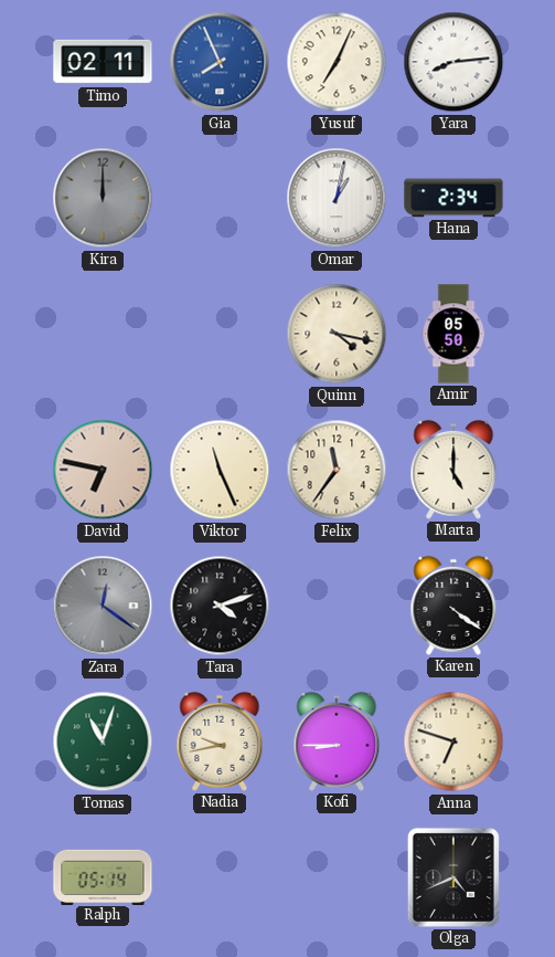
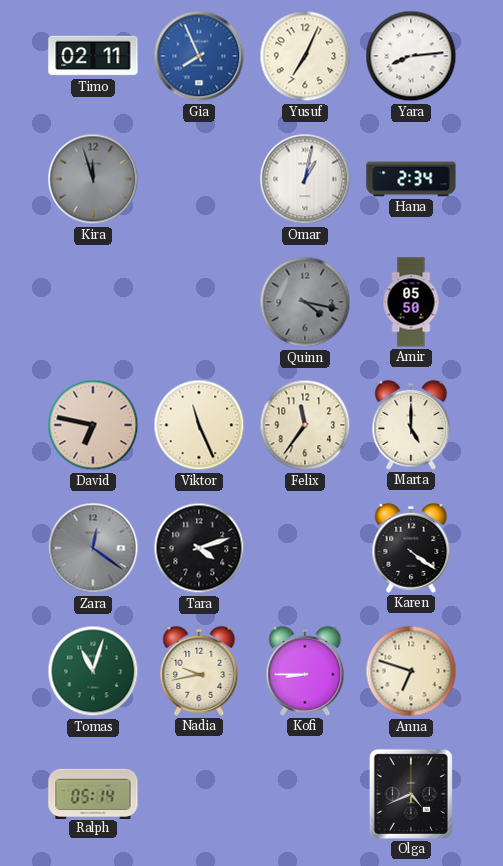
Kira: 12:00 -> 11:57 (93, 179)
Quinn dial: cream -> grey (305, 302)
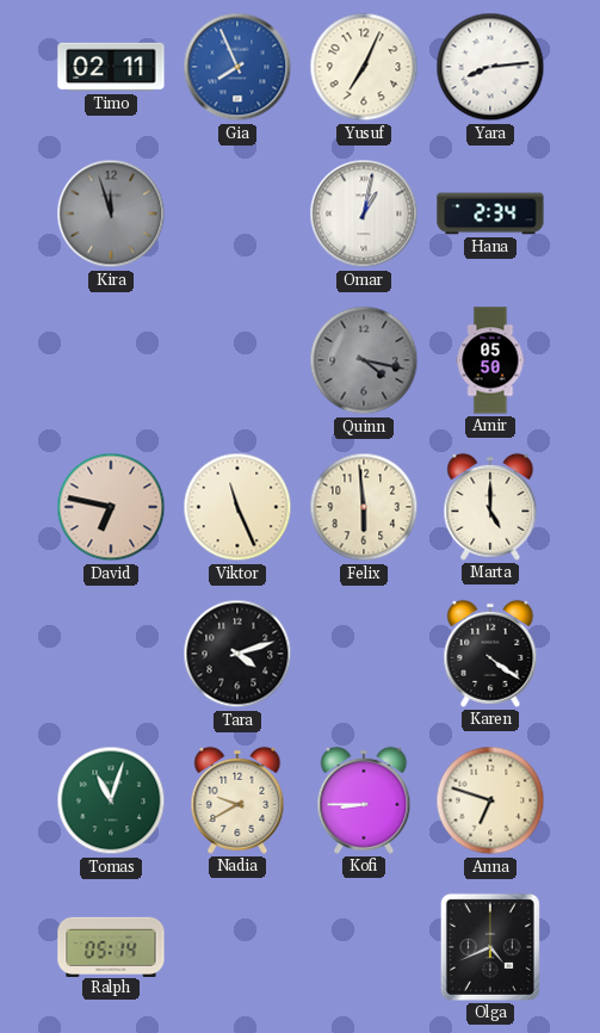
Felix: 11:36 -> 5:59 (364, 507)
Zara: 12:21 -> none (93, 548)
Nadia: 9:43 -> 9:40 (237, 800)
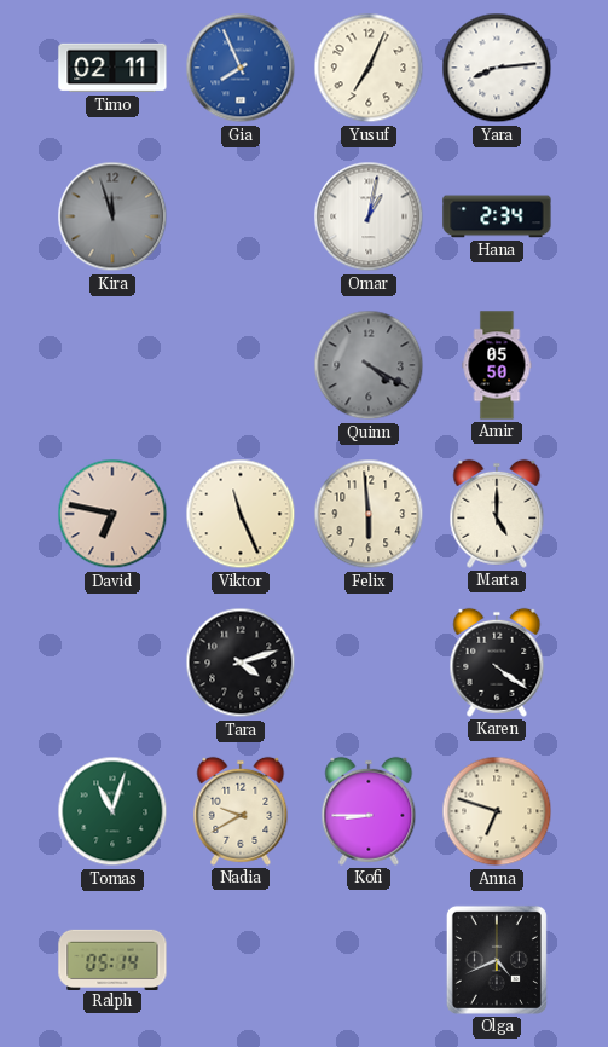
Quinn: 4:17 -> 4:20 (369, 365)
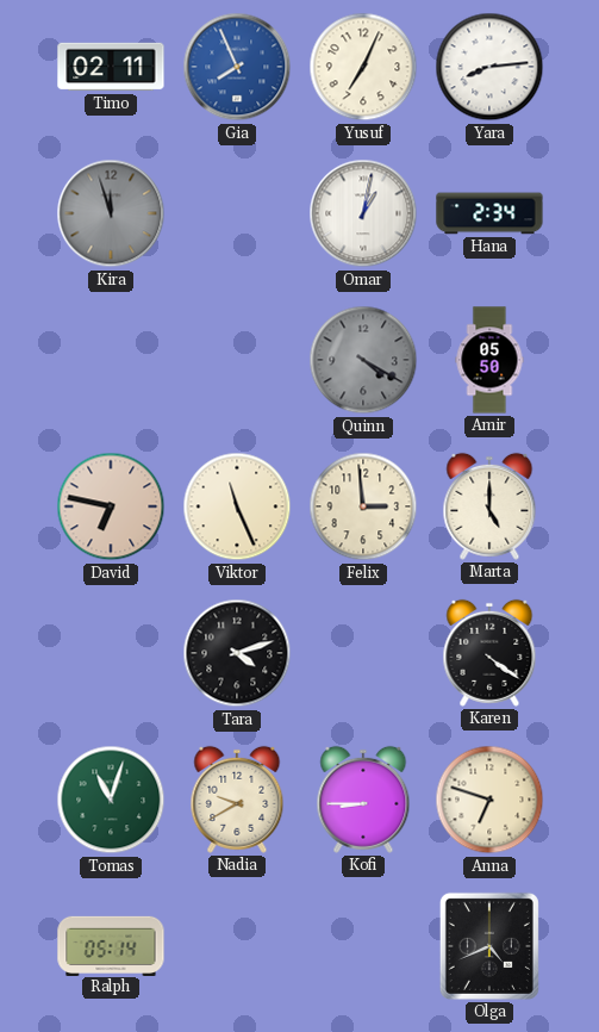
Felix: 5:59 -> 2:59 (363, 506)
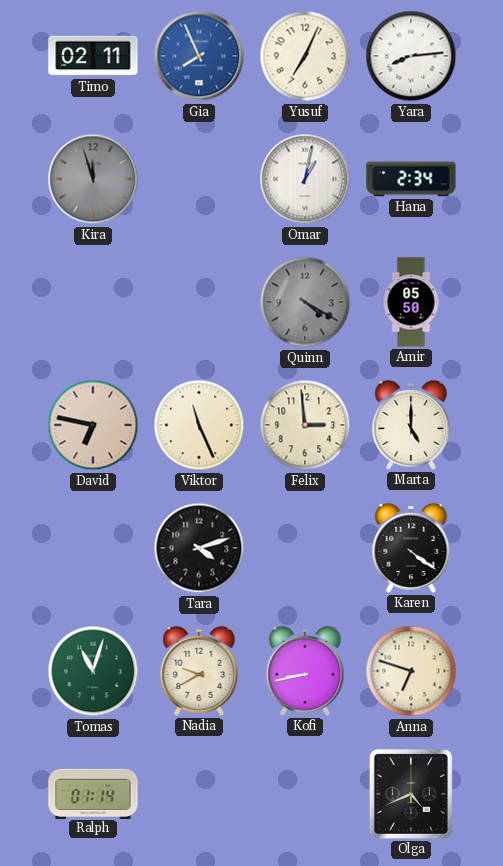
Kofi: 8:45 -> 8:43 (305, 671)
Ralph: 05:14 -> 01:14 (93, 793)
